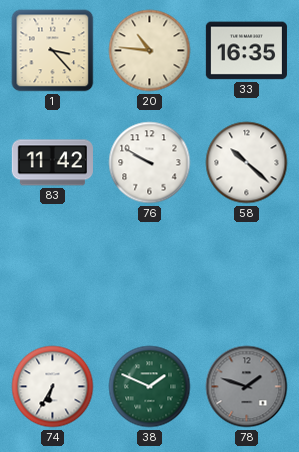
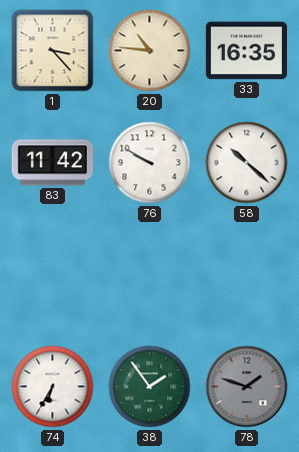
38: 1:49 -> 1:54 (150, 387)
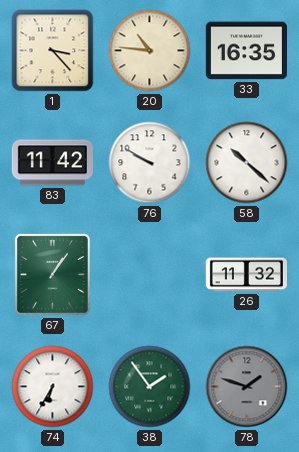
67: none -> 1:06 (52, 274)
26: none -> 11:32 (246, 275)
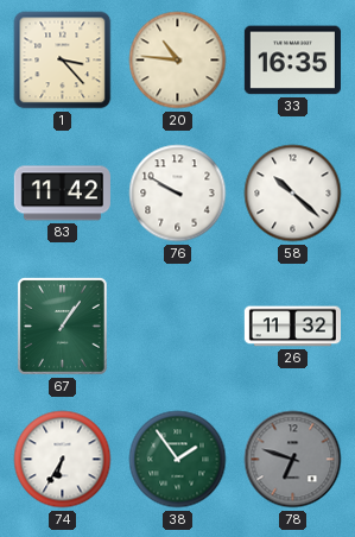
78: 1:48 -> 6:48 (293, 460)
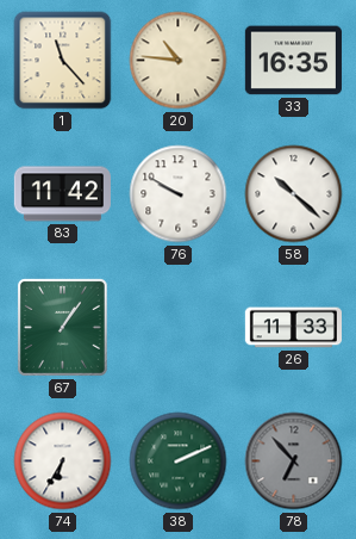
1: 3:23 -> 11:23 (63, 61)
26: 11:32 -> 11:33 (293, 328)
38: 1:54 -> 2:11 (179, 461)
78: 6:48 -> 6:53 (294, 461)
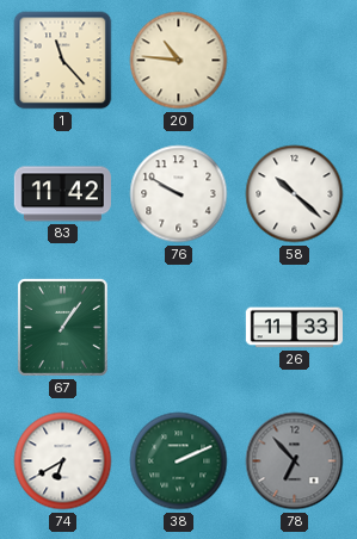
33: 16:35 -> none (293, 61)
74: 6:35 -> 6:40 (63, 461)
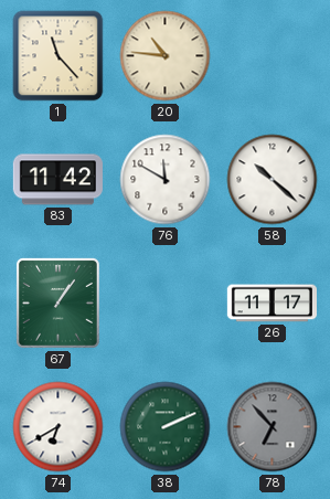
76: 9:50 -> 11:50 (166, 180)
26: 11:33 -> 11:17 (272, 304)
